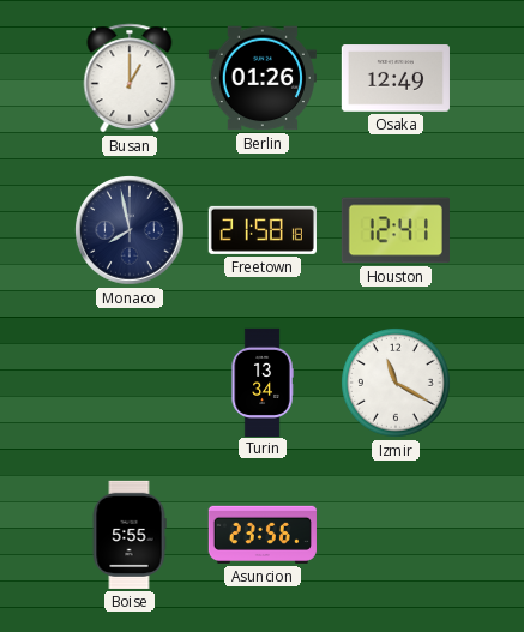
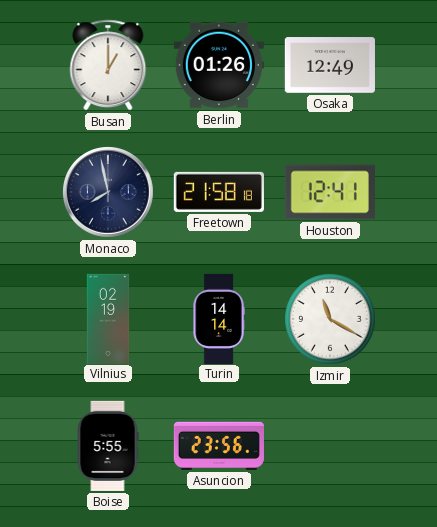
Vilnius: none -> 02:19 (108, 318)
Turin: 13:34 -> 14:14 (219, 318)
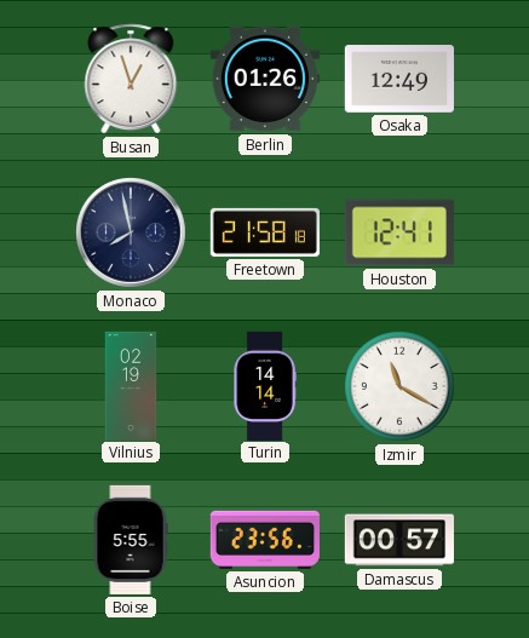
Busan: 1:00 -> 12:57 (131, 79)
Damascus: none -> 00:57 (399, 540)
